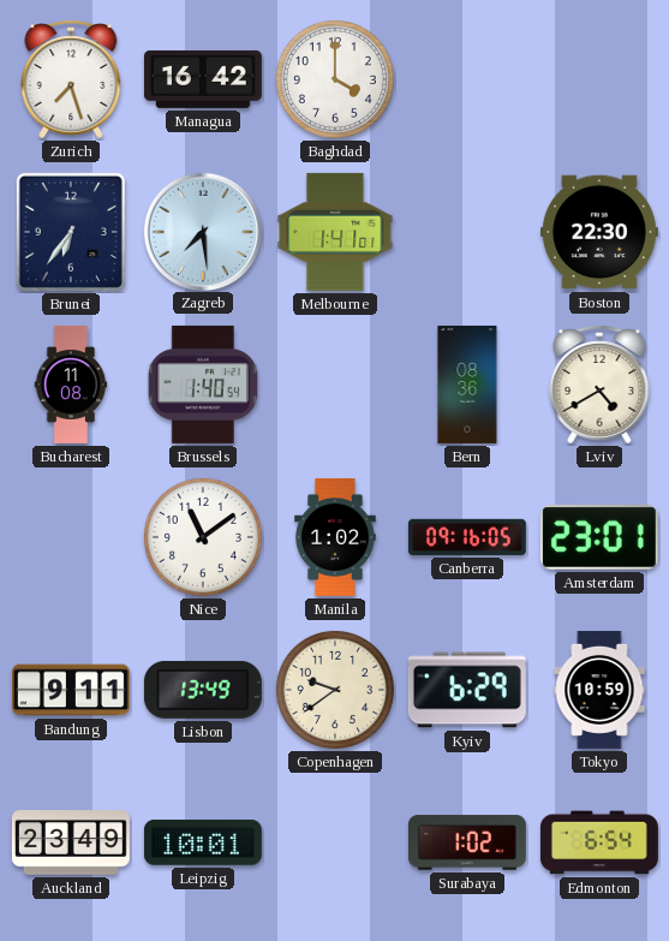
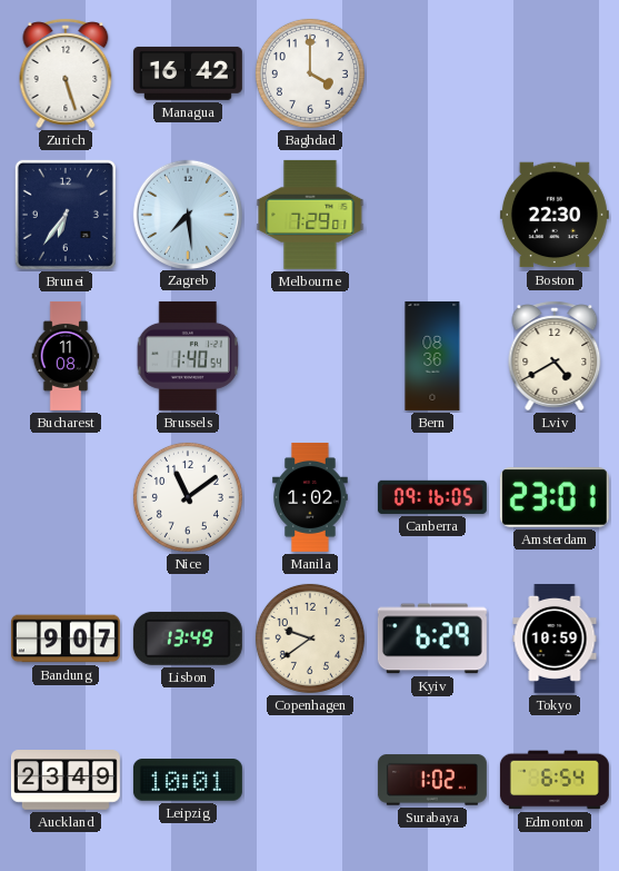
Zurich: 7:27 -> 5:27 (66, 73)
Melbourne: 1:41 -> 7:29 (310, 215)
Bandung: 9:11 -> 9:07 (66, 639)
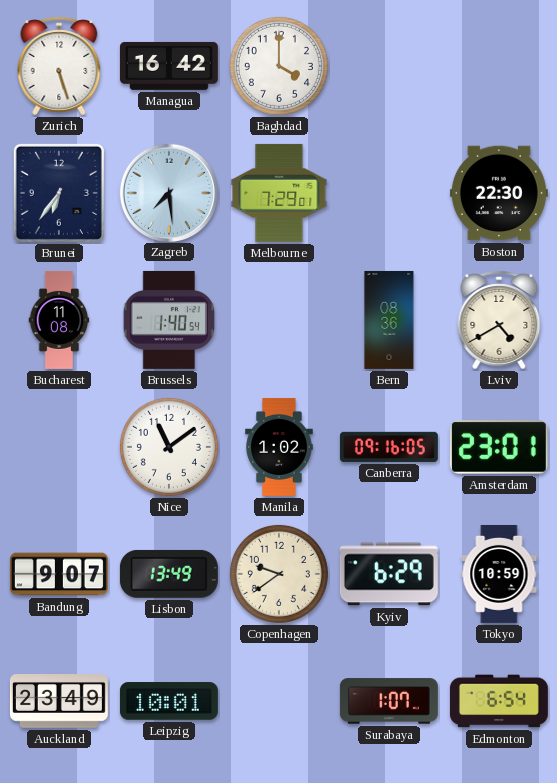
Surabaya: 1:02 -> 1:07 (389, 701)
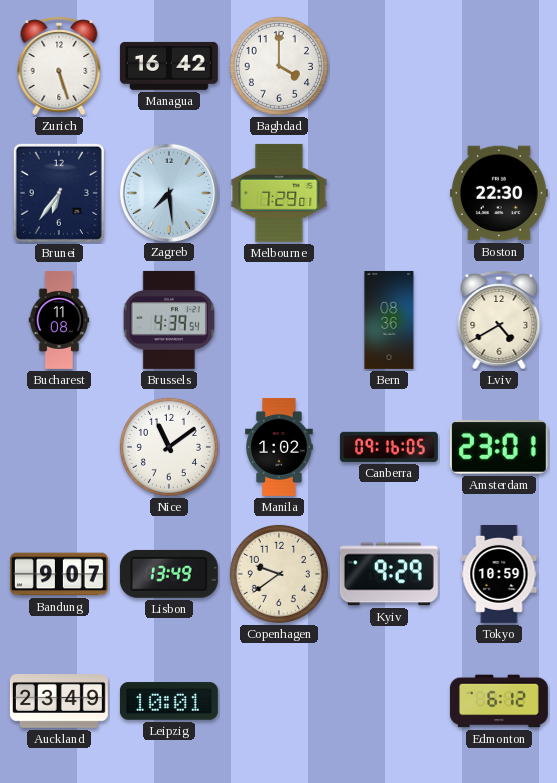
Brussels: 1:40 -> 4:39 (168, 320)
Kyiv: 6:29 -> 9:29 (389, 574)
Surabaya: 1:07 -> none (389, 701)
Edmonton: 6:54 -> 6:12 (499, 701)
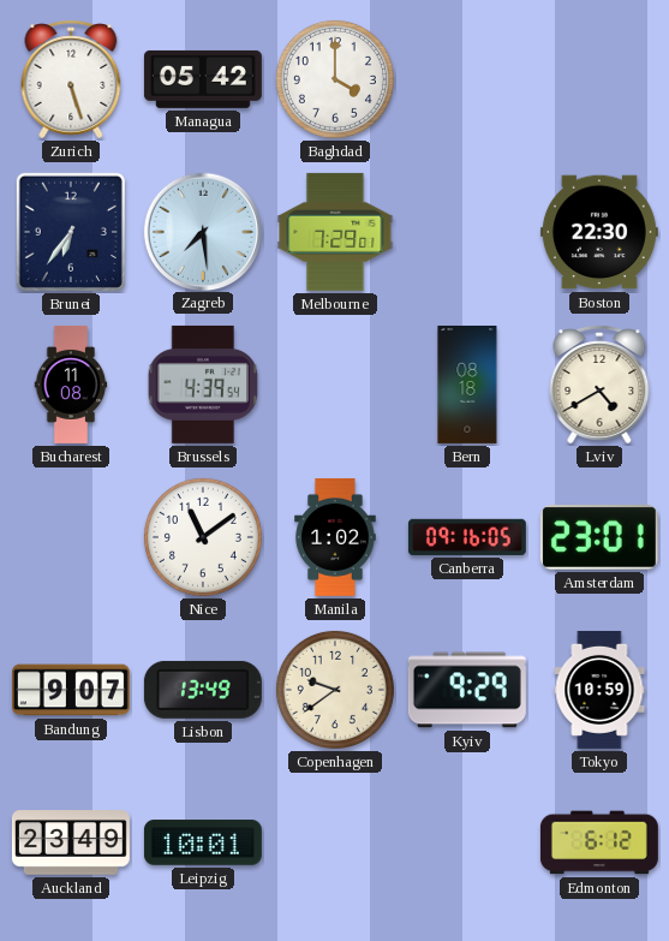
Managua: 16:42 -> 05:42 (203, 79)
Bern: 08:36 -> 08:18 (467, 385)
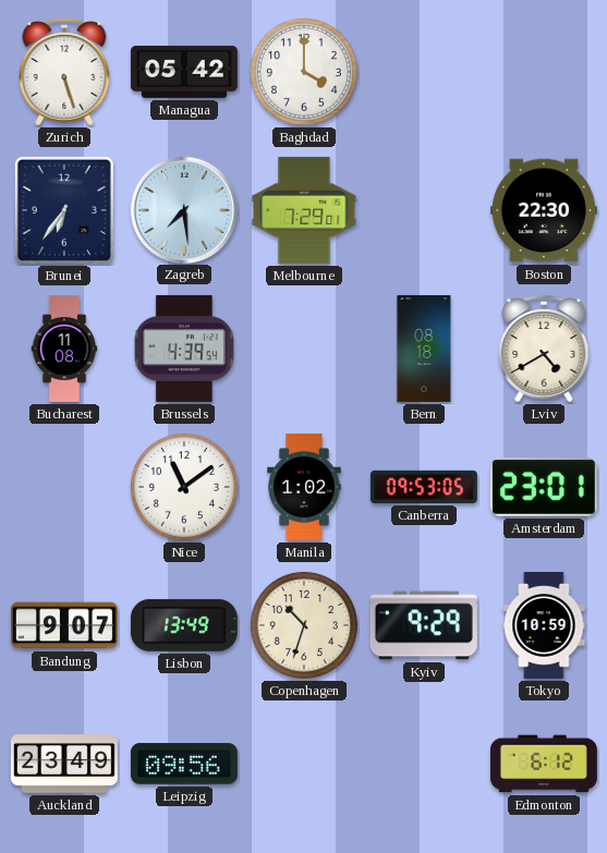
Canberra: 09:16 -> 09:53 (424, 487)
Copenhagen: 9:39 -> 10:33 (304, 625)
Leipzig: 10:01 -> 09:56 (184, 764)
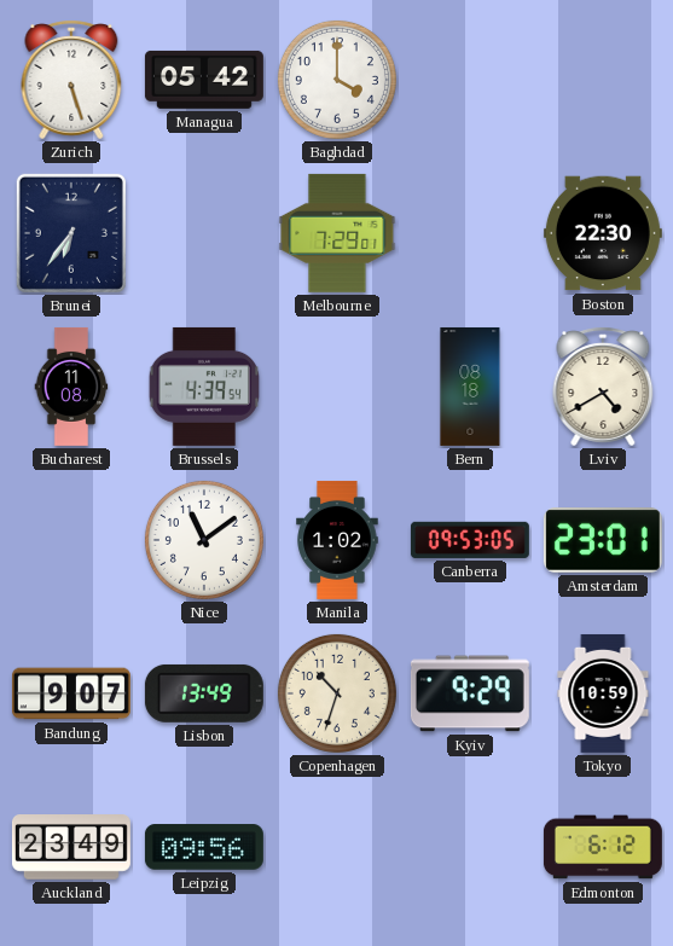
Zagreb: 7:29 -> none (183, 209)
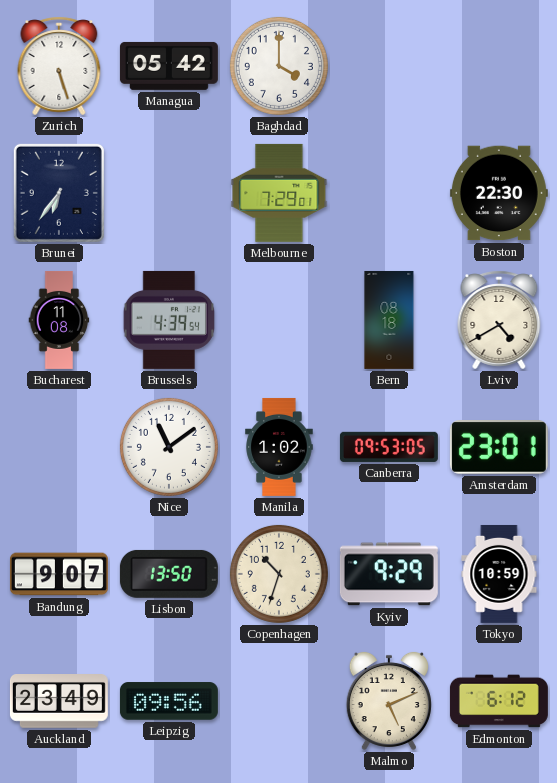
Lisbon: 13:49 -> 13:50 (169, 574)
Malmo: none -> 5:11 (389, 701)
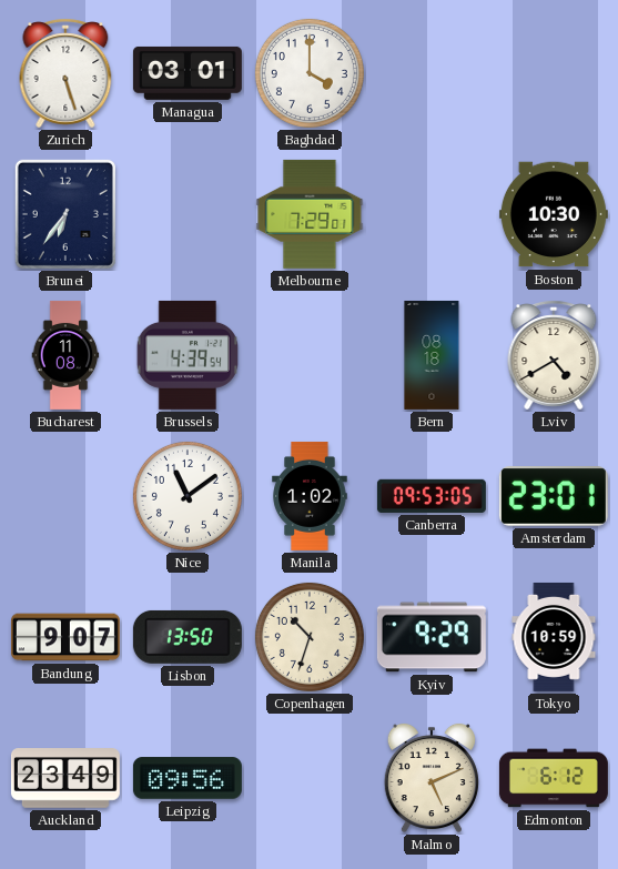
Managua: 05:42 -> 03:01 (188, 73)
Boston: 22:30 -> 10:30 (554, 214)
